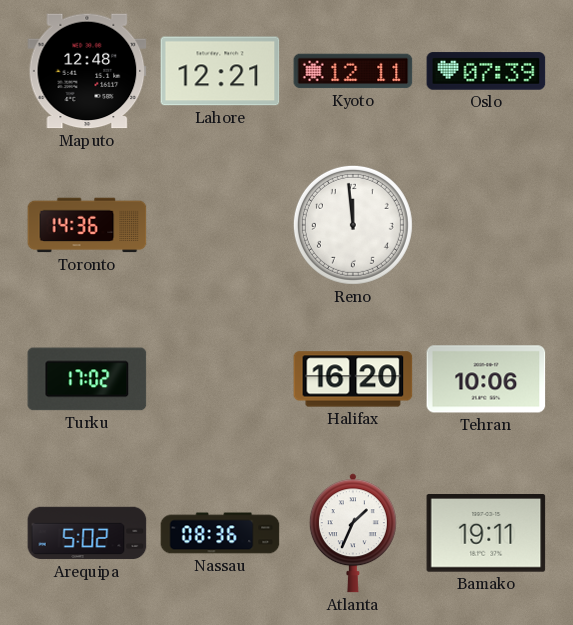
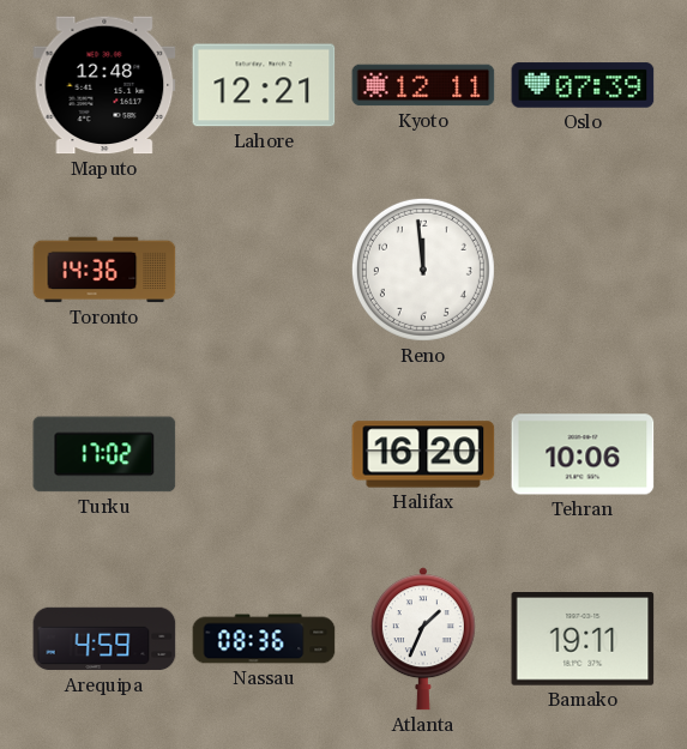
Arequipa: 5:02 -> 4:59 (104, 639)
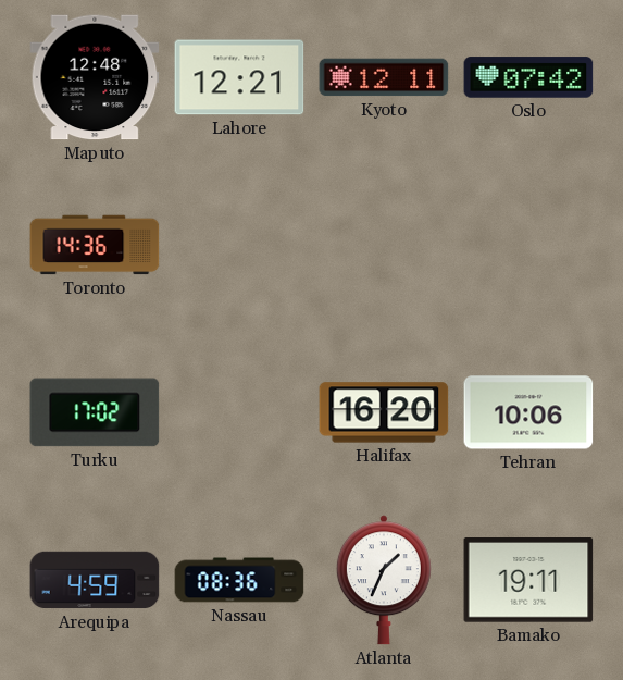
Oslo: 07:39 -> 07:42 (528, 77)
Reno: 11:59 -> none (423, 270)
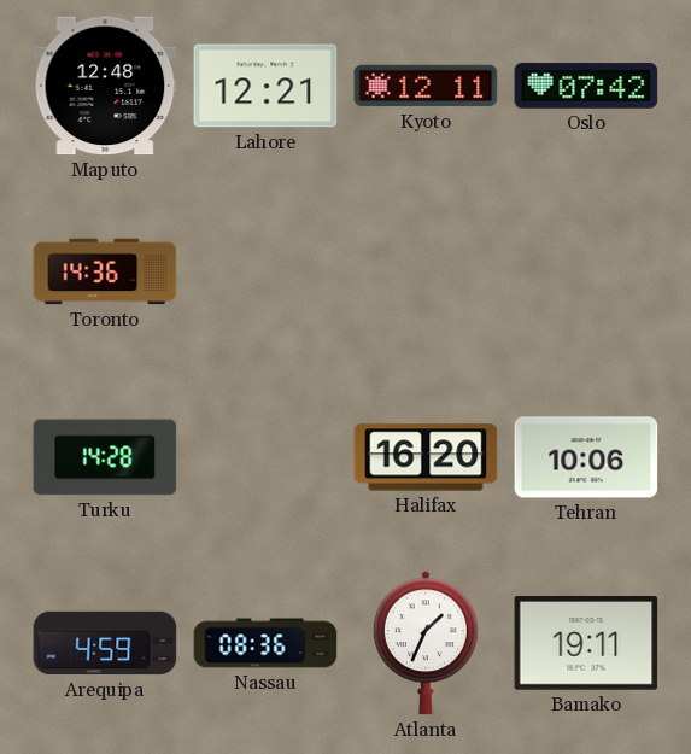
Turku: 17:02 -> 14:28 (105, 457)
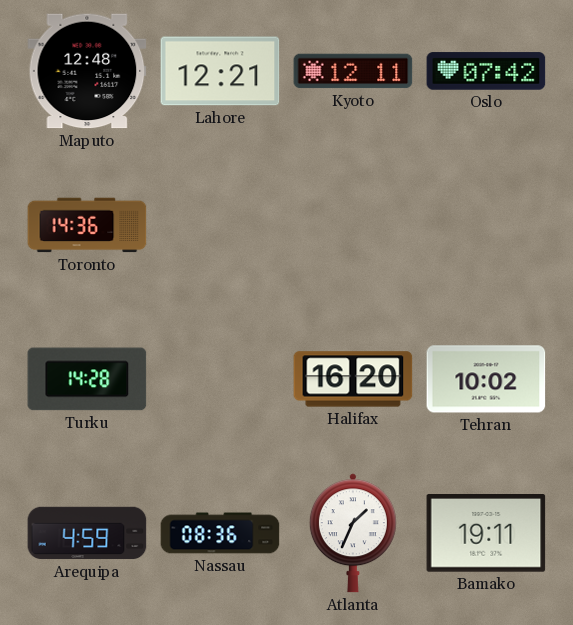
Tehran: 10:06 -> 10:02 (486, 379)
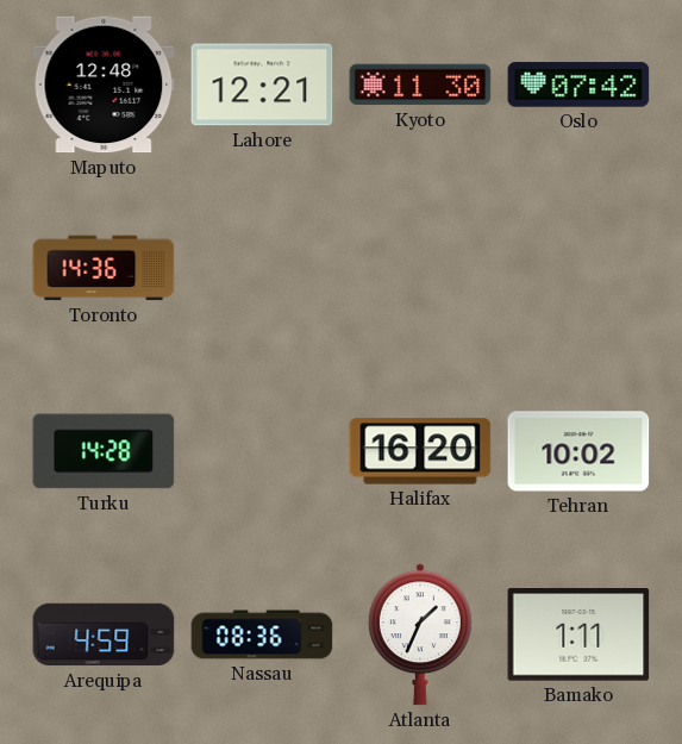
Kyoto: 12:11 -> 11:30 (420, 85)
Bamako: 19:11 -> 1:11 (578, 636)
